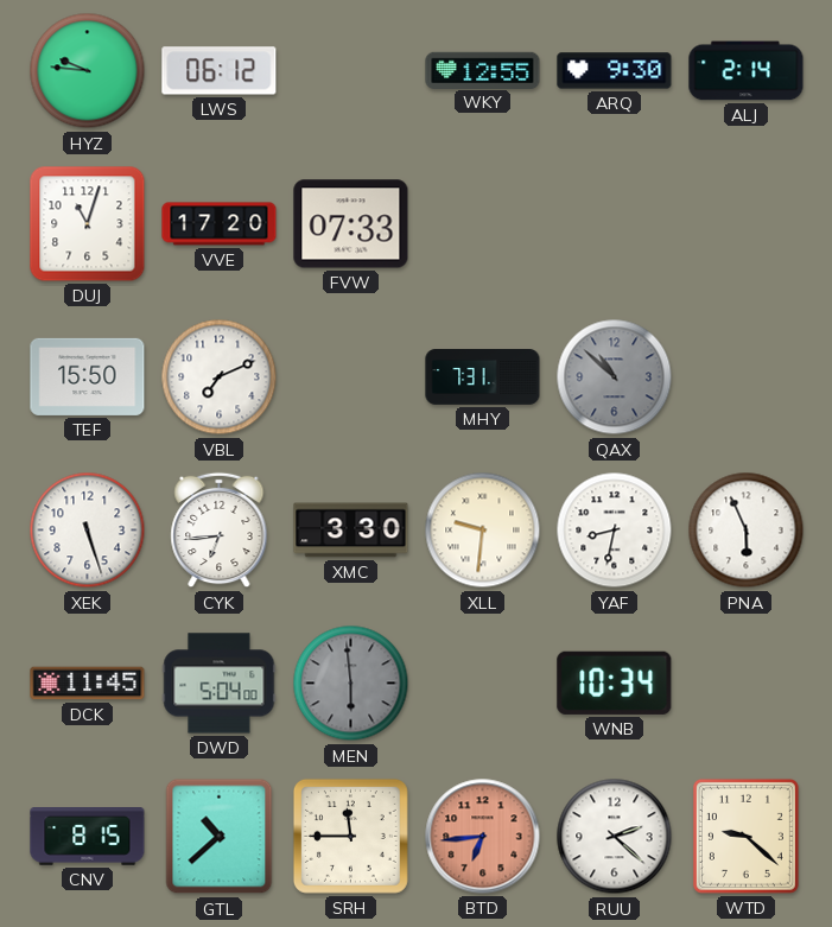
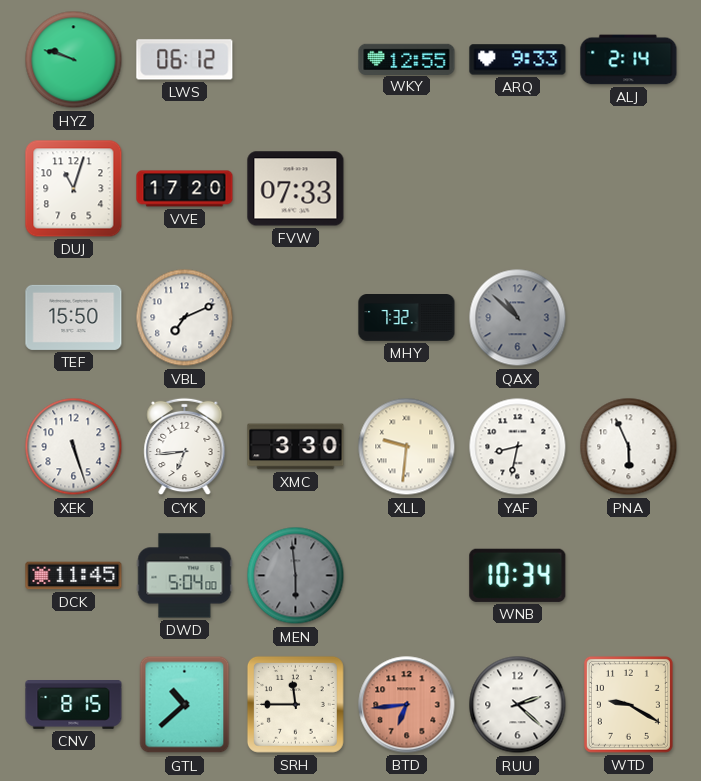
HYZ: 9:46 -> 9:48 (74, 60)
ARQ: 9:30 -> 9:33 (518, 60)
MHY: 7:31 -> 7:32 (407, 318)
WTD: 9:22 -> 9:20 (628, 704)
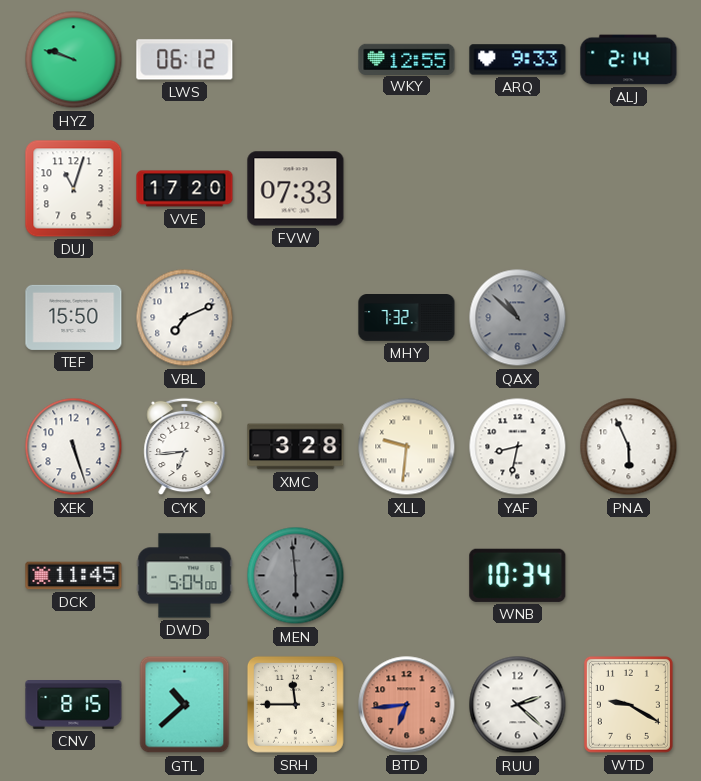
XMC: 3:30 -> 3:28 (296, 447)
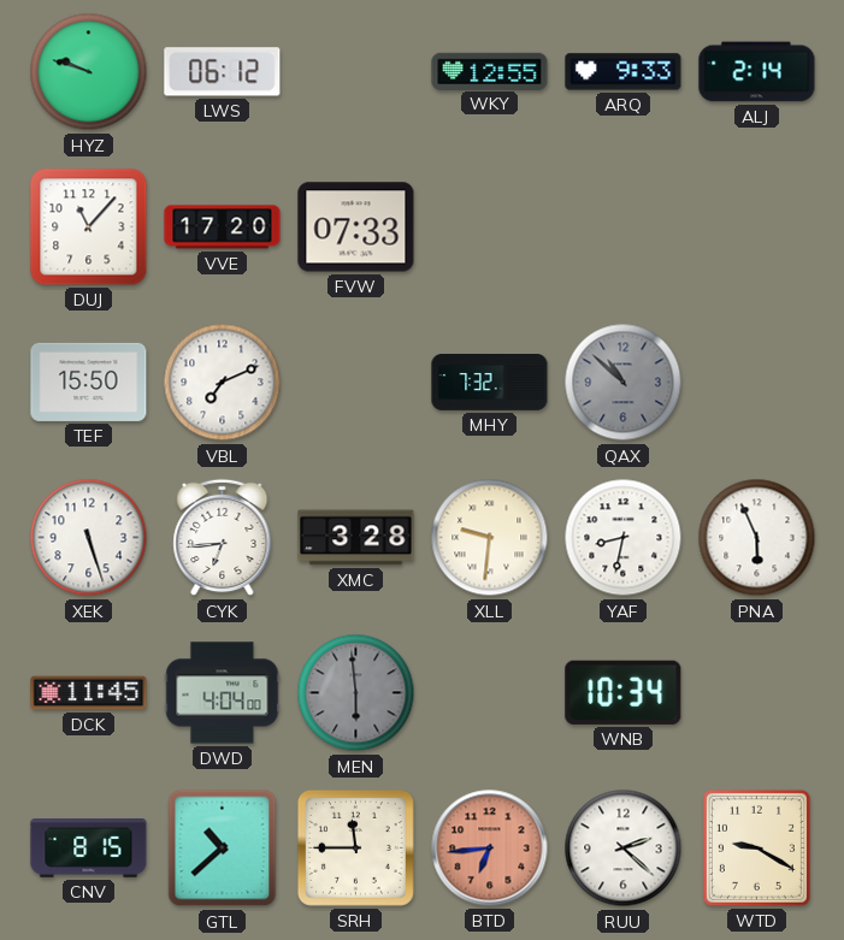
DUJ: 11:03 -> 11:07 (89, 227)
DWD: 5:04 -> 4:04 (223, 693)
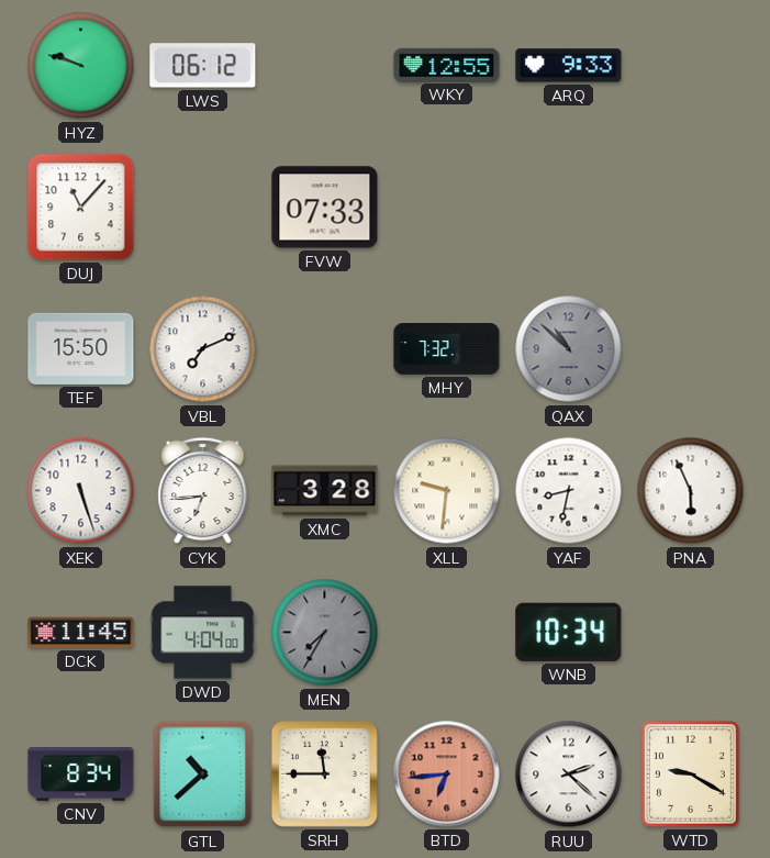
ALJ: 2:14 -> none (757, 72)
VVE: 17:20 -> none (223, 227)
MEN: 5:59 -> 7:35 (325, 633)
CNV: 8:15 -> 8:34 (81, 775)
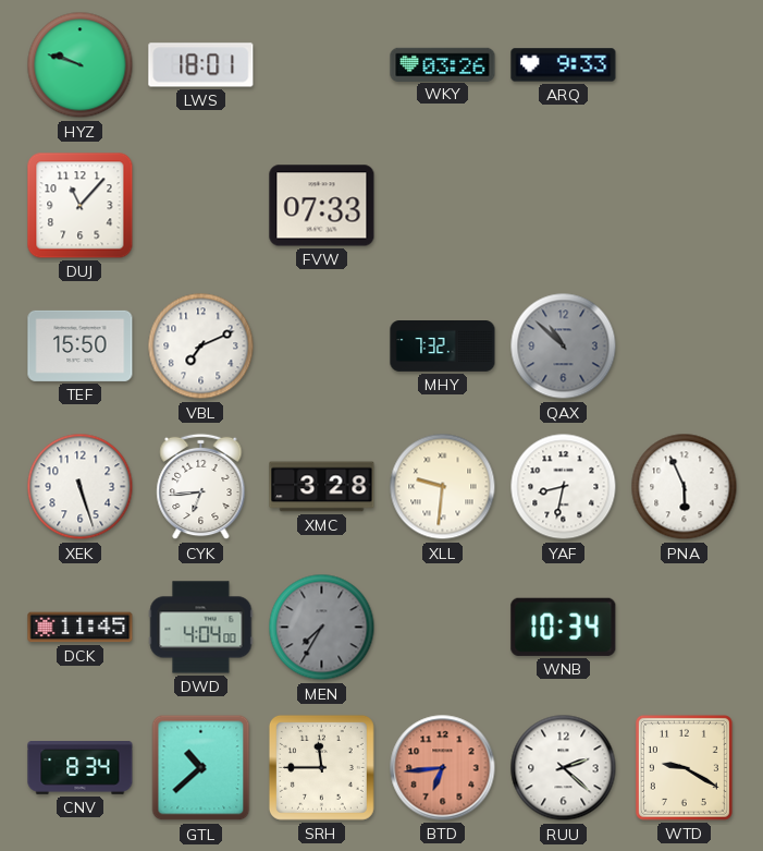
LWS: 06:12 -> 18:01 (201, 65)
WKY: 12:55 -> 03:26 (443, 64)
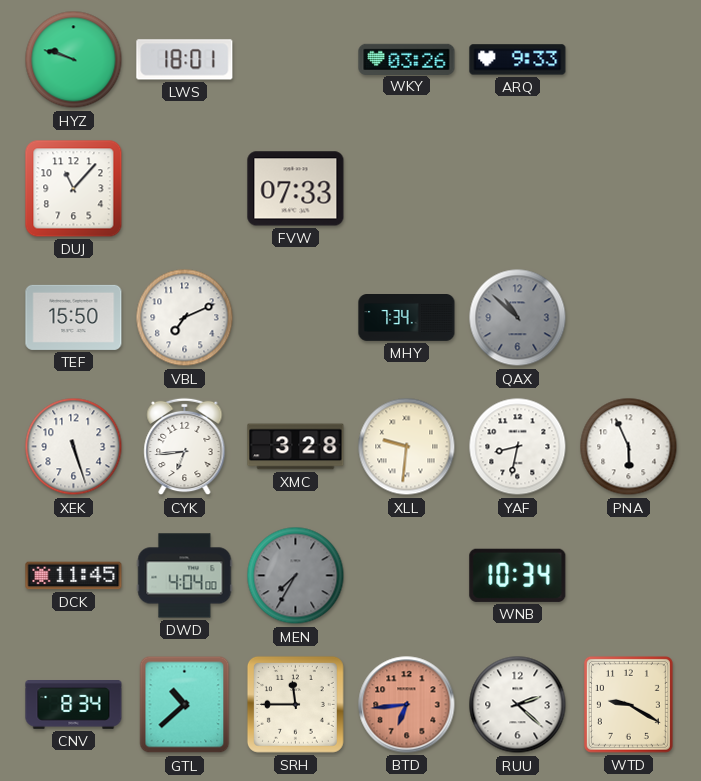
MHY: 7:32 -> 7:34 (407, 318)
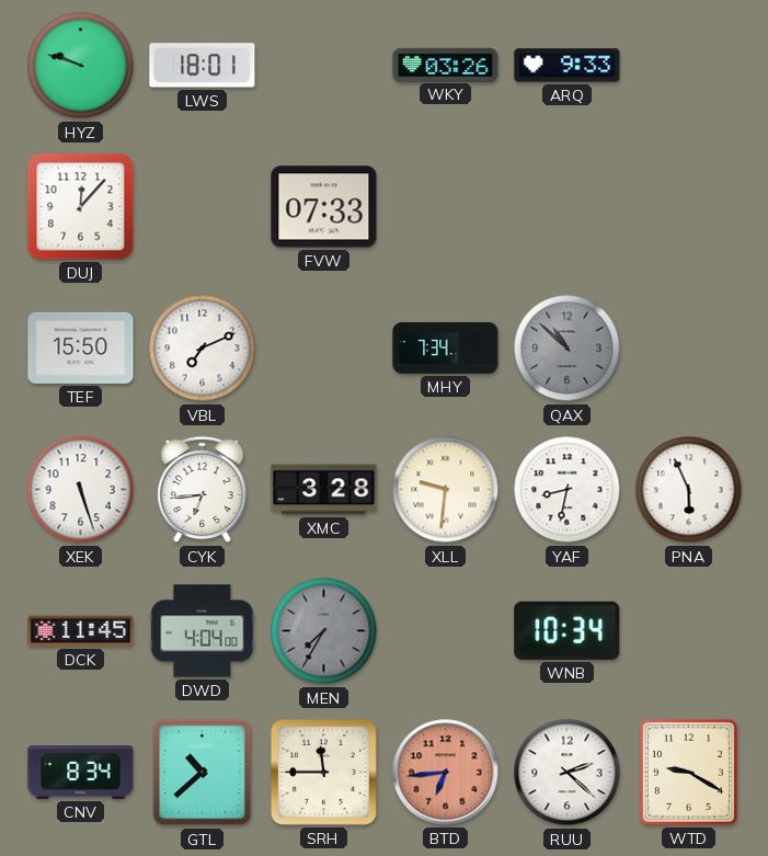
DUJ: 11:07 -> 12:07 (81, 207)
